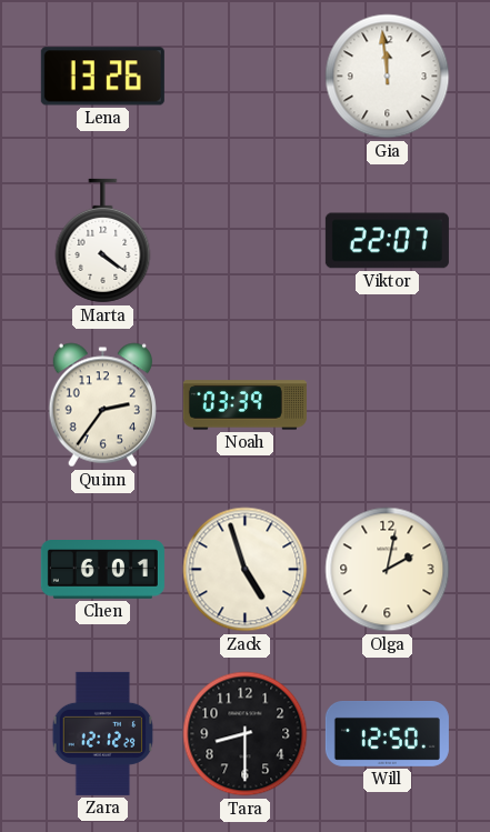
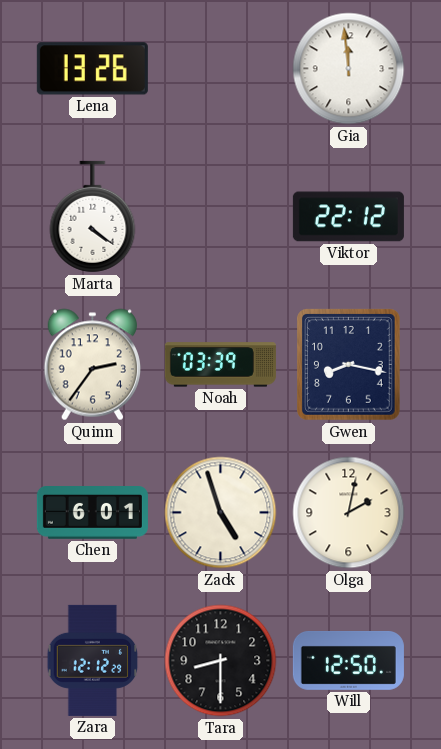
Viktor: 22:07 -> 22:12 (348, 217)
Gwen: none -> 8:17 (349, 365)
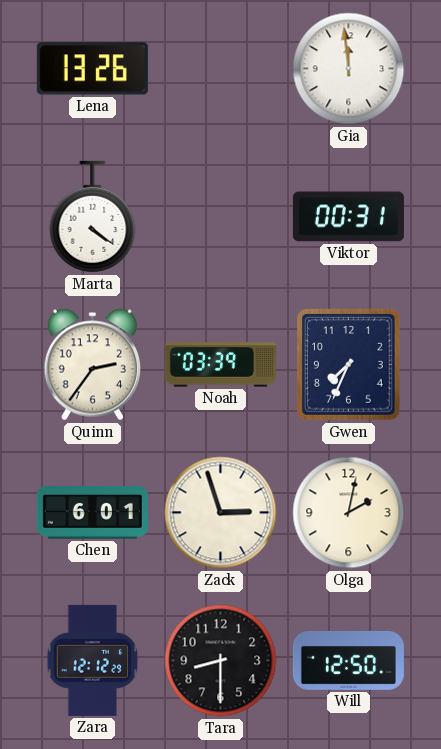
Viktor: 22:12 -> 00:31 (348, 217)
Gwen: 8:17 -> 7:34 (349, 365)
Zack: 4:57 -> 2:57 (221, 513)
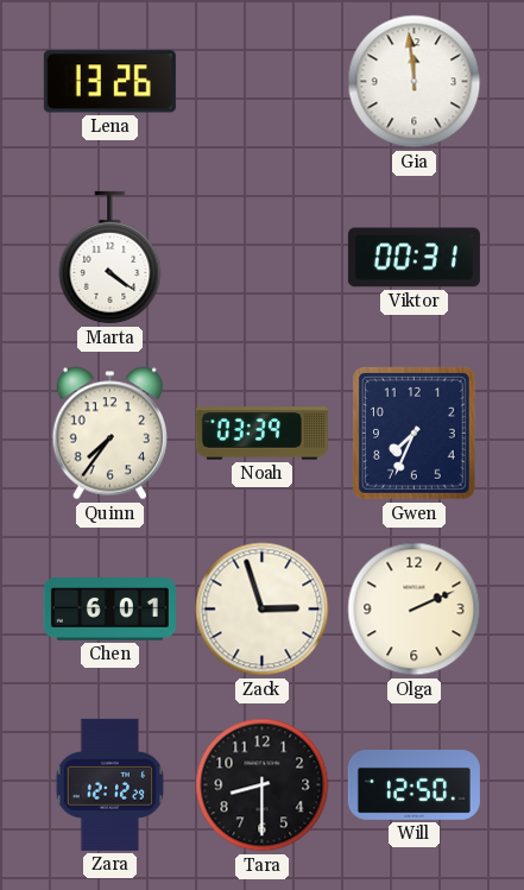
Quinn: 2:36 -> 7:36 (109, 434)
Olga: 2:02 -> 2:11 (415, 610)
